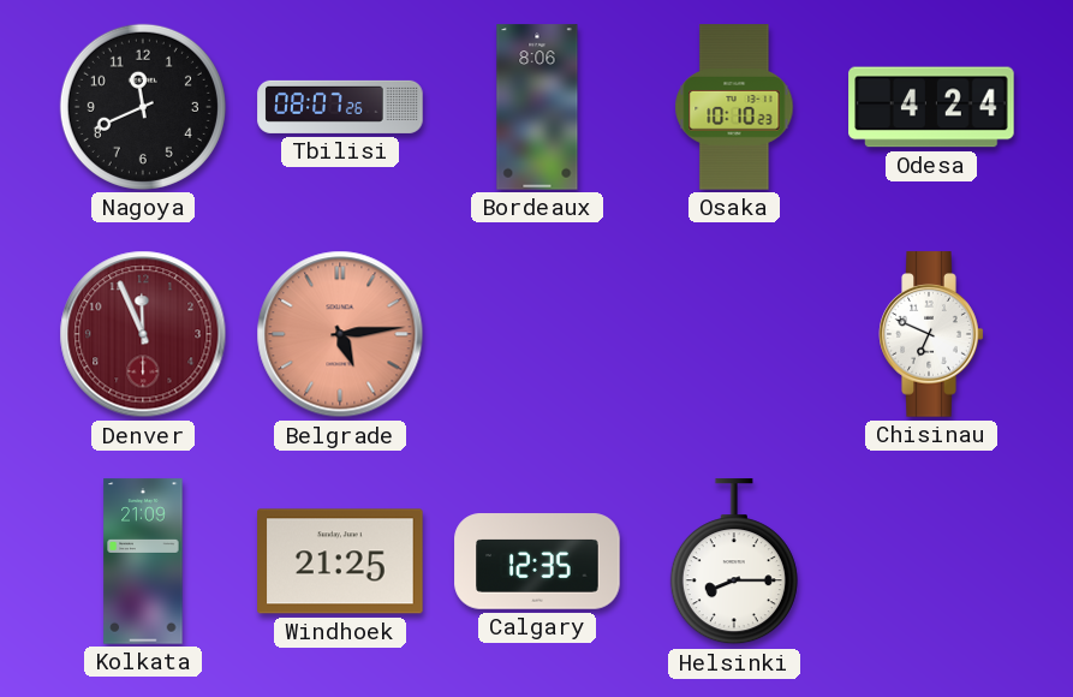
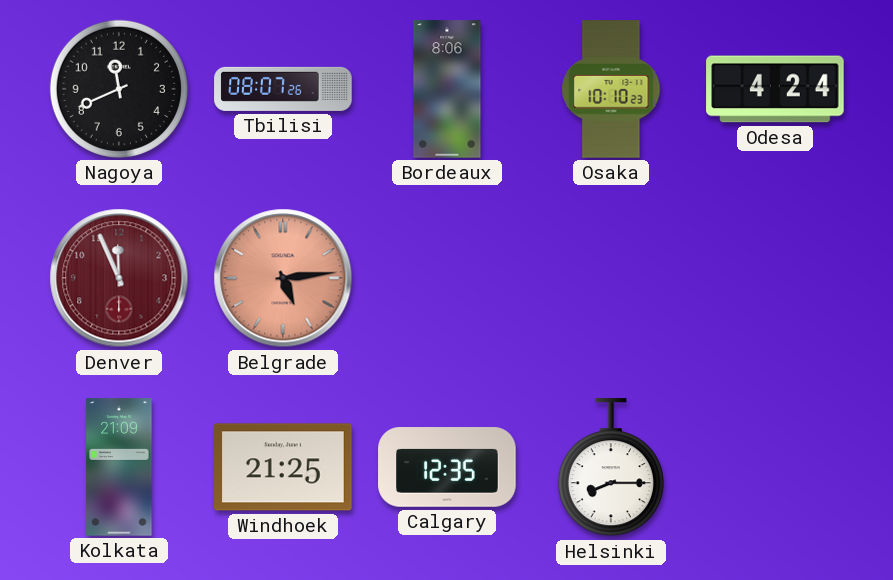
Chisinau: 6:49 -> none (931, 334)
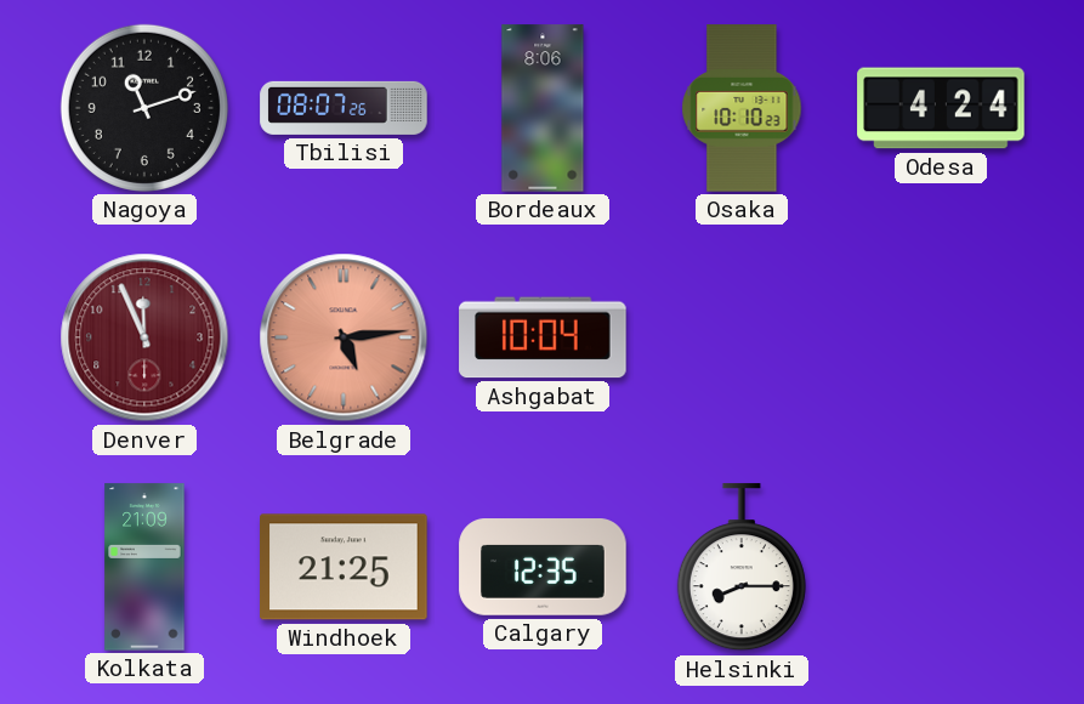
Nagoya: 11:41 -> 11:12 (144, 108)
Ashgabat: none -> 10:04 (543, 337)
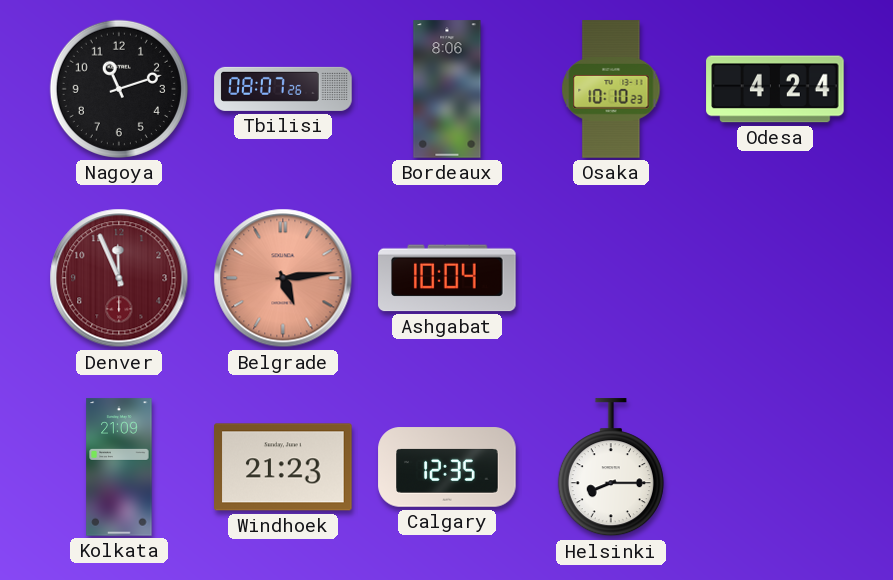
Windhoek: 21:25 -> 21:23 (283, 467)
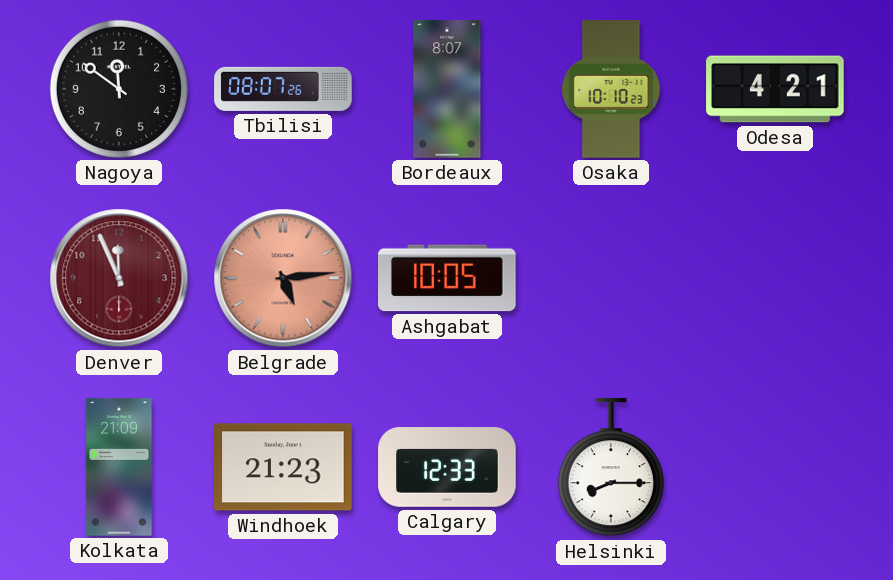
Nagoya: 11:12 -> 11:51 (119, 89)
Bordeaux: 8:06 -> 8:07 (447, 89)
Odesa: 4:24 -> 4:21 (775, 89)
Ashgabat: 10:04 -> 10:05 (447, 278)
Calgary: 12:35 -> 12:33 (447, 467)
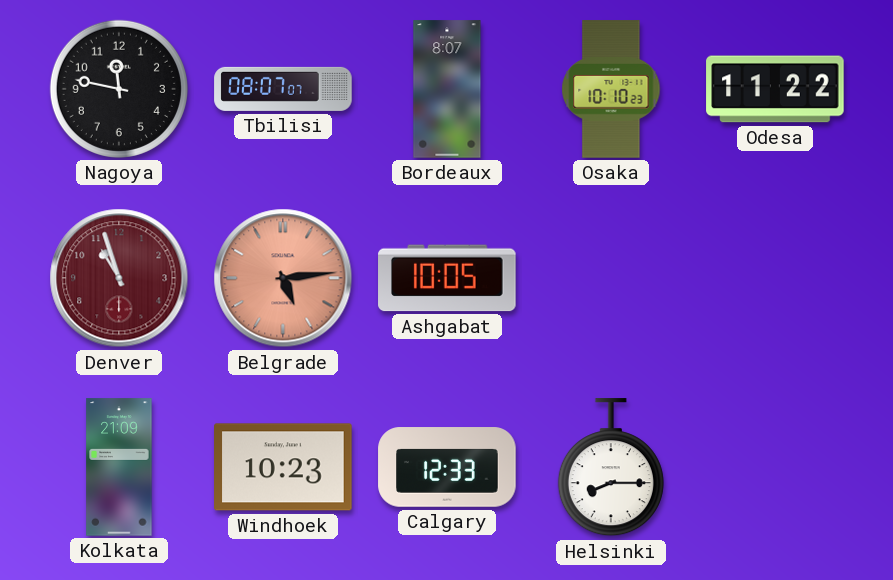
Nagoya: 11:51 -> 11:47 (119, 89)
Tbilisi: 08:07:26 -> 08:07:07 (283, 89)
Odesa: 4:21 -> 11:22 (775, 89)
Denver: 11:56 -> 10:57 (119, 278)
Windhoek: 21:23 -> 10:23 (283, 467)
